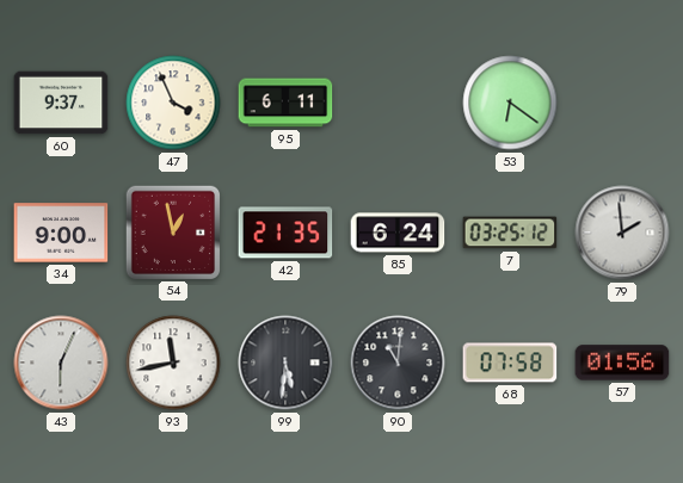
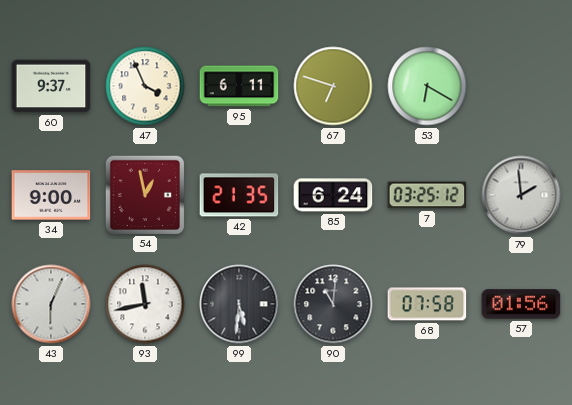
67: none -> 6:48 (333, 86)
53: 6:21 -> 6:20 (427, 86)
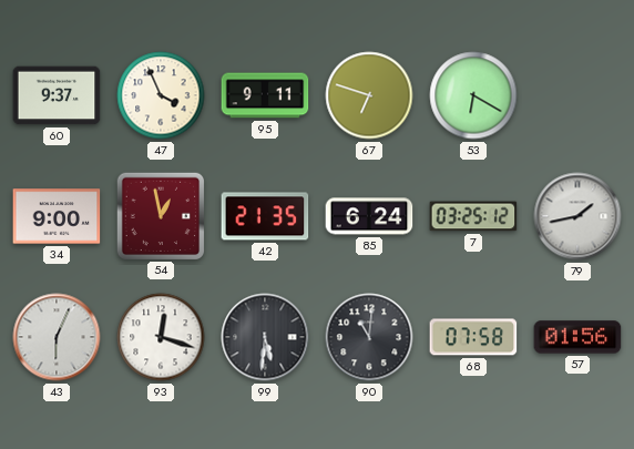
95: 6:11 -> 9:11 (265, 95)
79: 1:59 -> 1:43 (577, 216)
93: 11:43 -> 12:18 (161, 337)
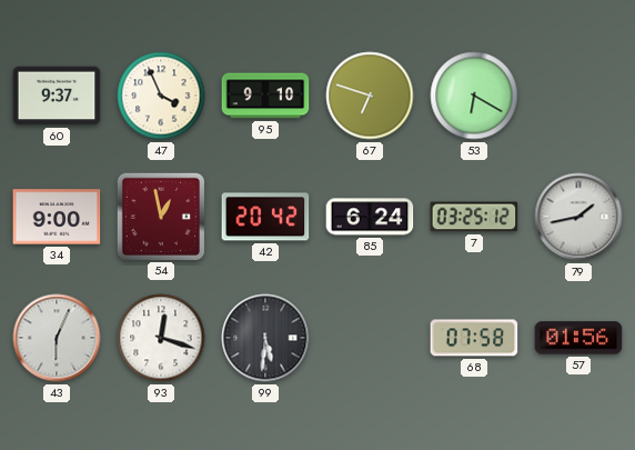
95: 9:11 -> 9:10 (265, 96)
42: 21:35 -> 20:42 (265, 217)
90: 11:01 -> none (369, 337)
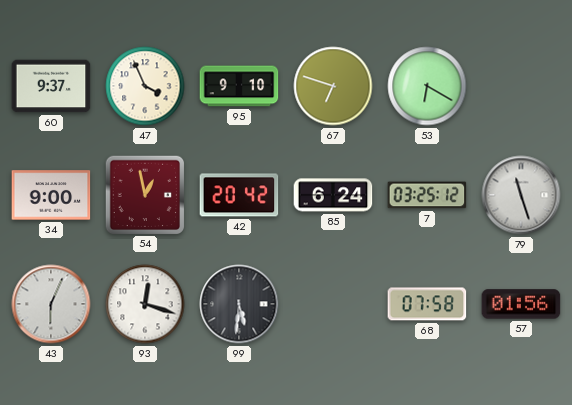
79: 1:43 -> 11:27 (521, 195)
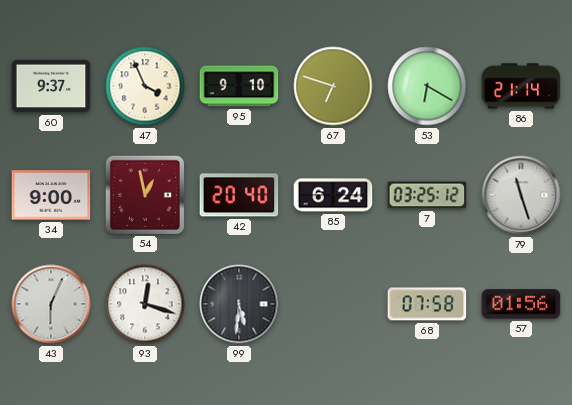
86: none -> 21:14 (521, 86)
42: 20:42 -> 20:40 (239, 195)
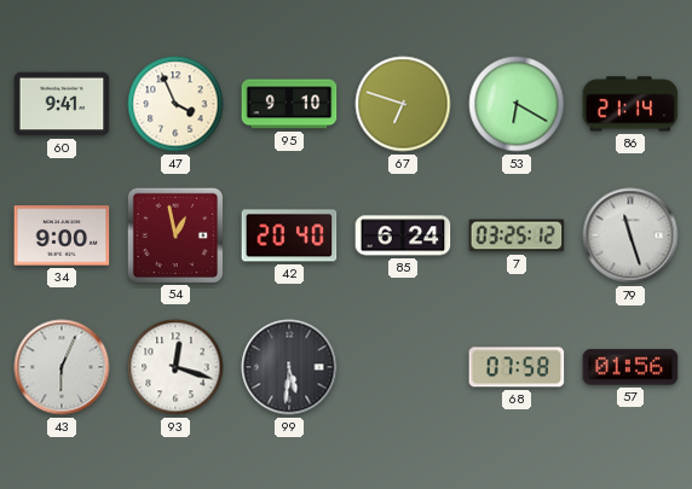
60: 9:37 -> 9:41 (62, 104)
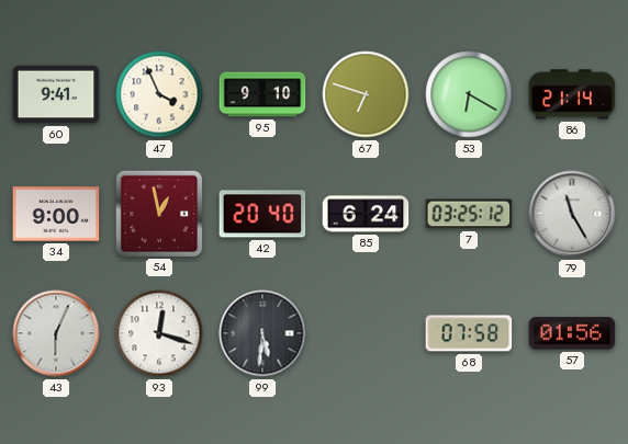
79: 11:27 -> 11:25 (572, 214)
